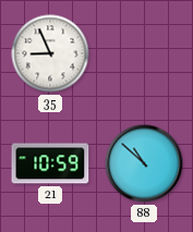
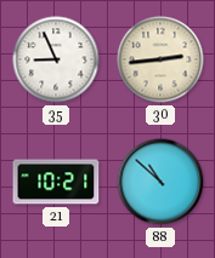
30: none -> 2:44 (160, 59)
21: 10:59 -> 10:21 (56, 182)
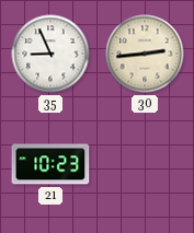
21: 10:21 -> 10:23 (50, 164)
88: 10:52 -> none (160, 182)
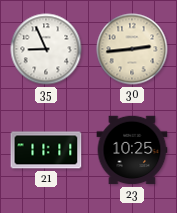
21: 10:23 -> 11:11 (46, 150)
23: none -> 10:25 (132, 150)
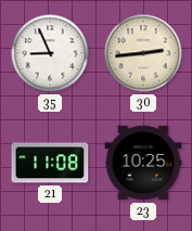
21: 11:11 -> 11:08 (50, 163)
